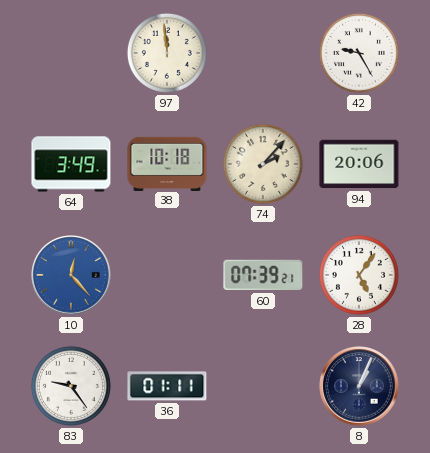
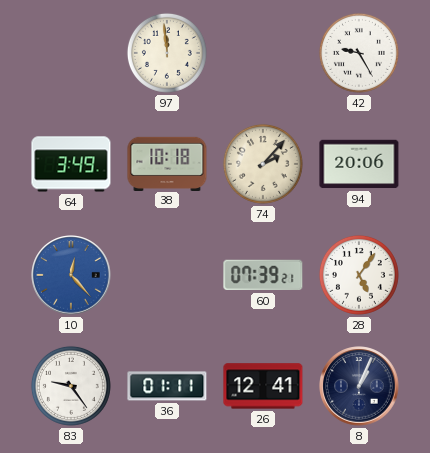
26: none -> 12:41 (263, 386)
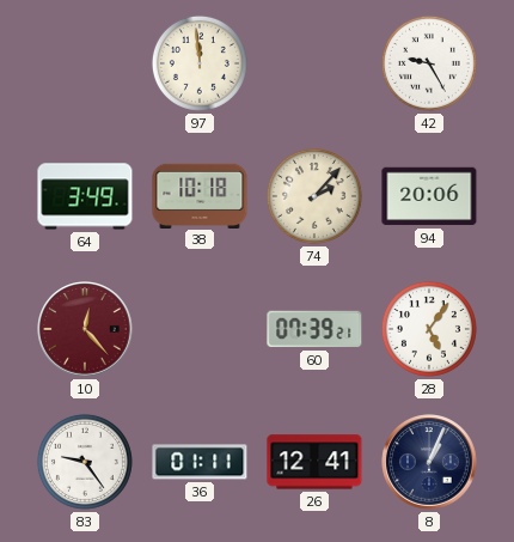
10 dial: blue -> burgundy (85, 329)
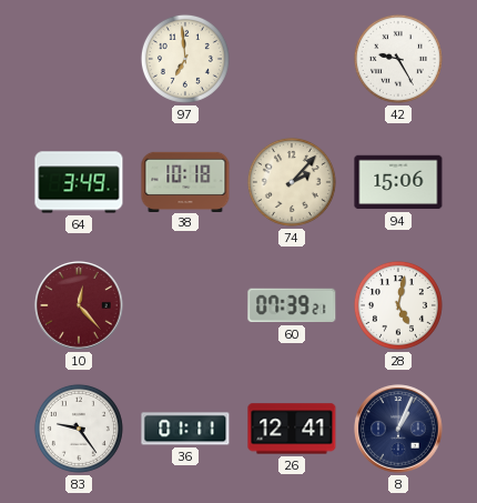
97: 11:59 -> 6:59 (185, 59)
94: 20:06 -> 15:06 (398, 182)
28: 5:06 -> 5:02 (398, 305)
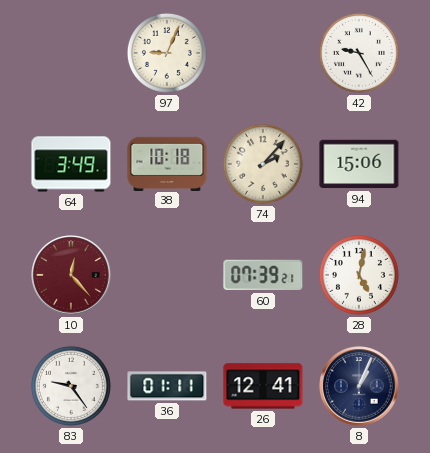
97: 6:59 -> 9:04 (167, 53)
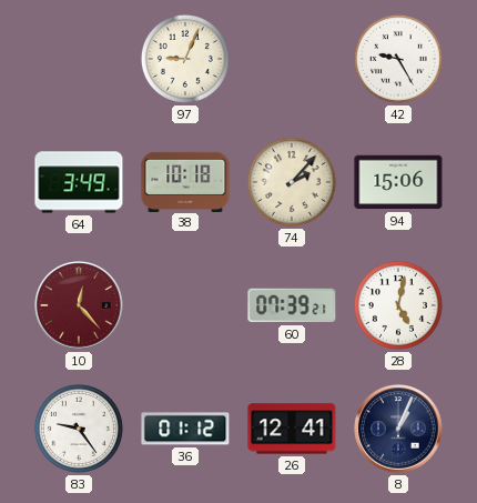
36: 01:11 -> 01:12 (185, 429)
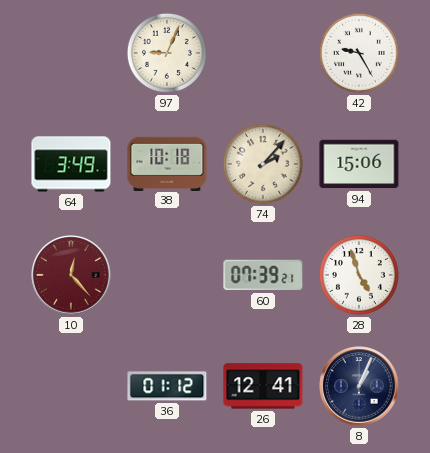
28: 5:02 -> 4:57 (359, 275)
83: 9:24 -> none (79, 429)
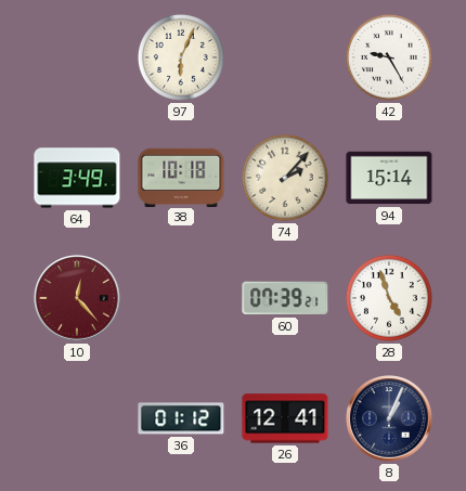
97: 9:04 -> 6:04 (181, 57)
94: 15:06 -> 15:14 (389, 178)
